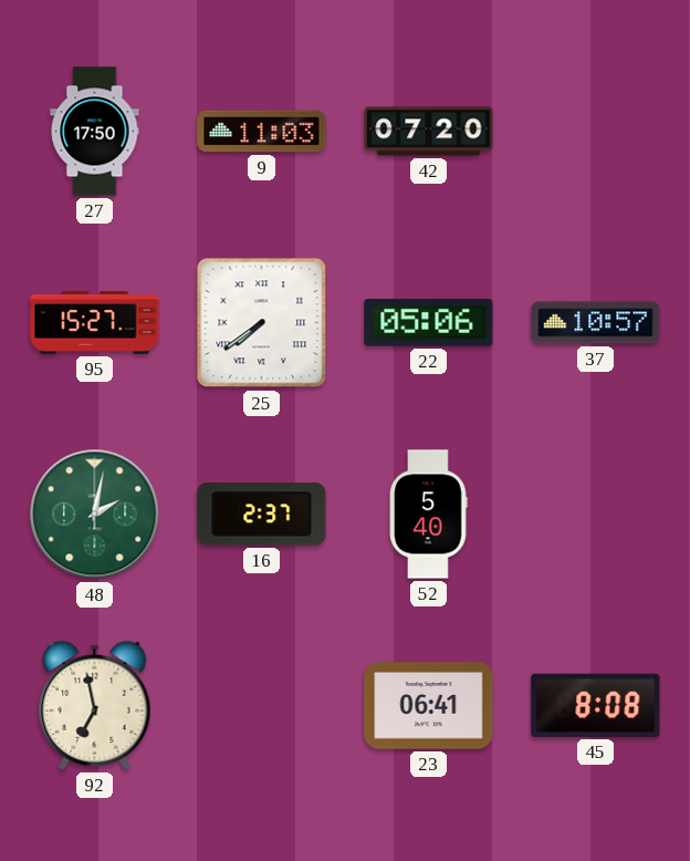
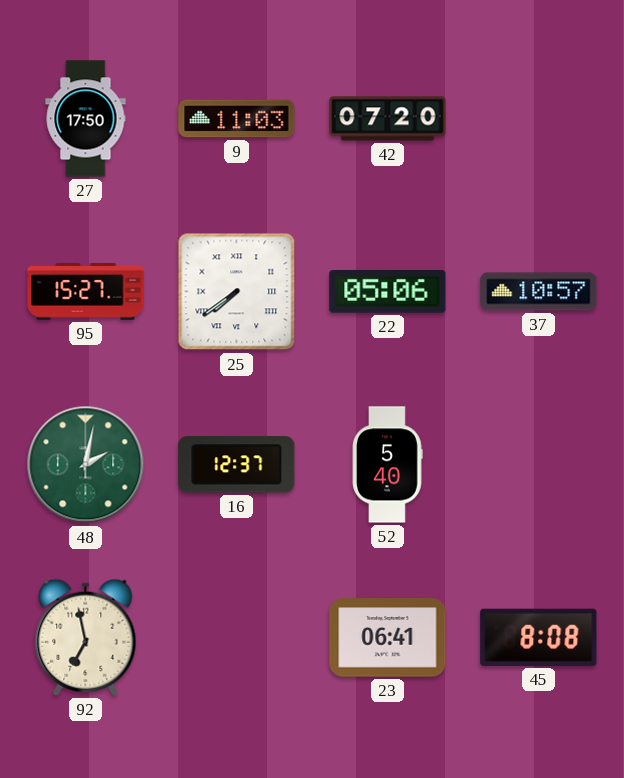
16: 2:37 -> 12:37 (237, 465)
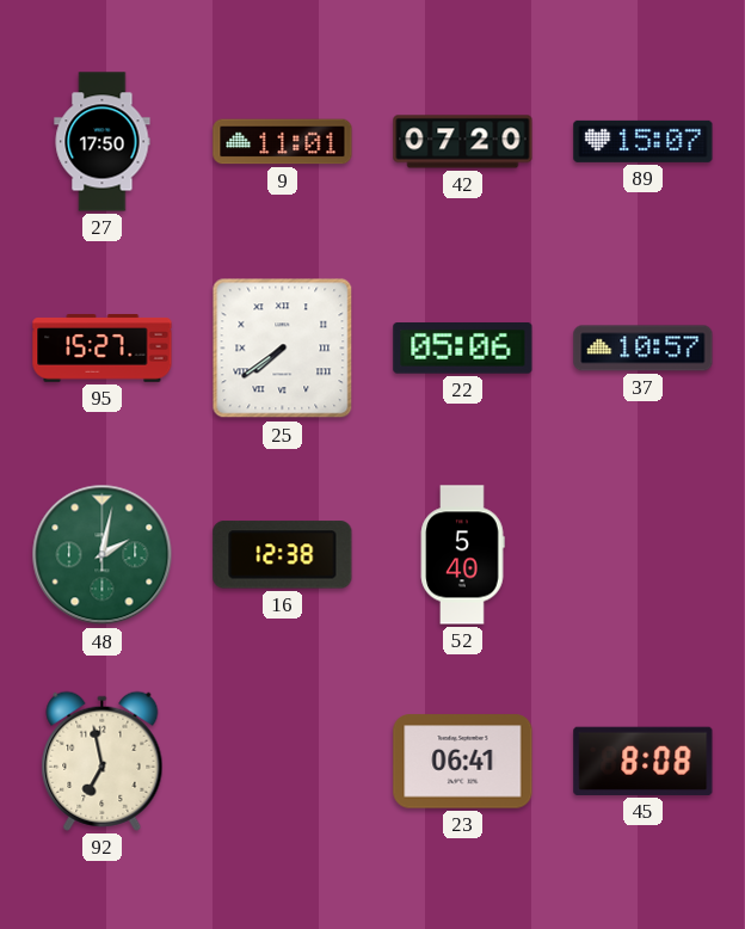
9: 11:03 -> 11:01 (283, 142)
89: none -> 15:07 (644, 141)
16: 12:37 -> 12:38 (283, 555)
